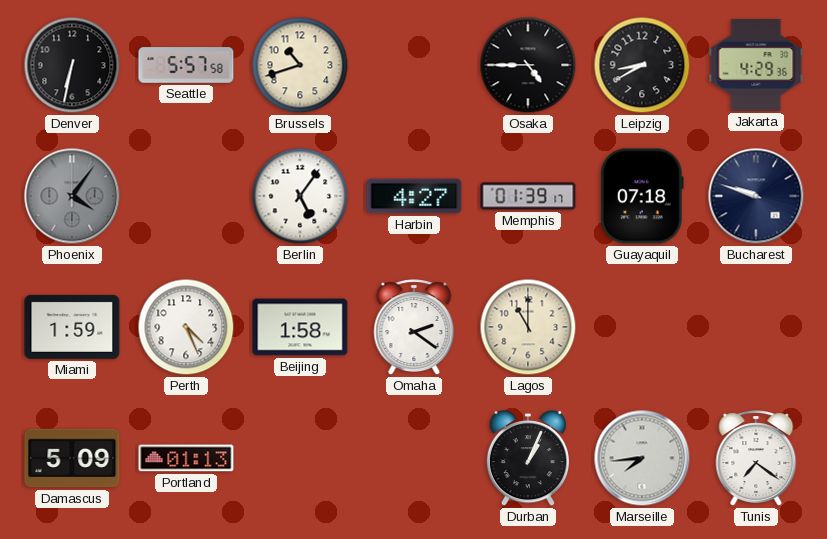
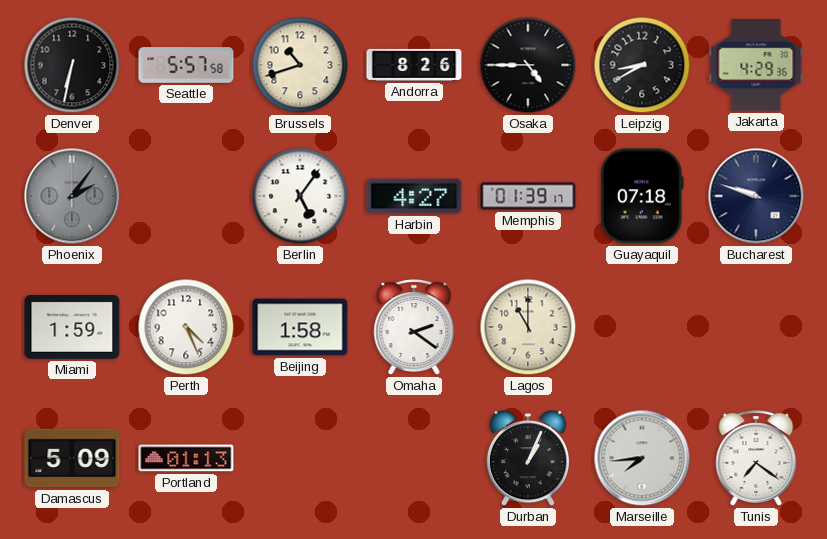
Andorra: none -> 8:26 (414, 65)
Phoenix: 4:06 -> 2:06 (72, 196)
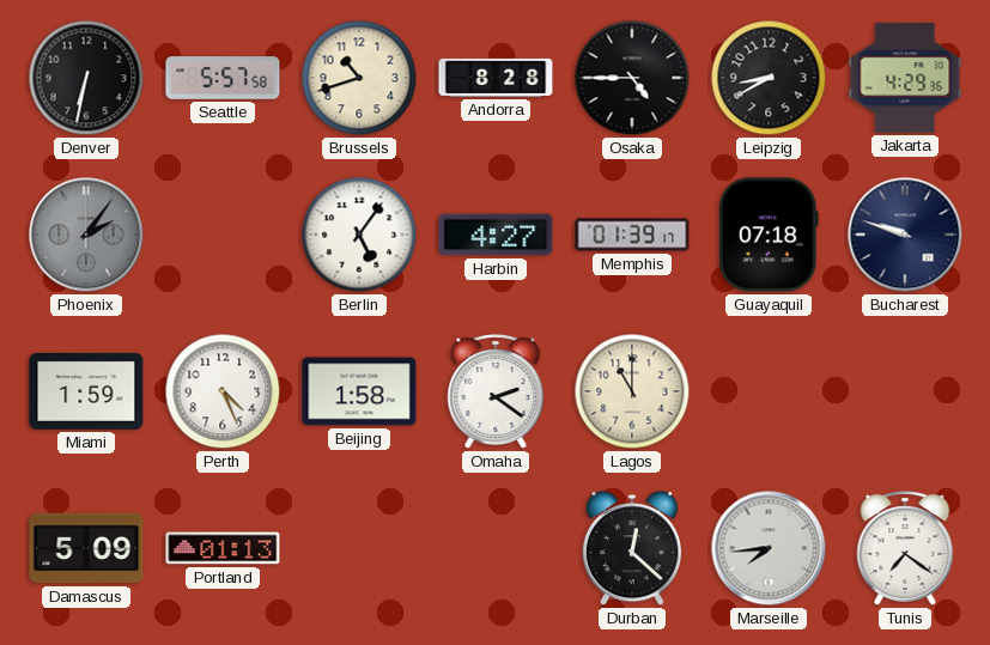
Andorra: 8:26 -> 8:28 (496, 78)
Durban: 1:04 -> 12:22 (632, 549)
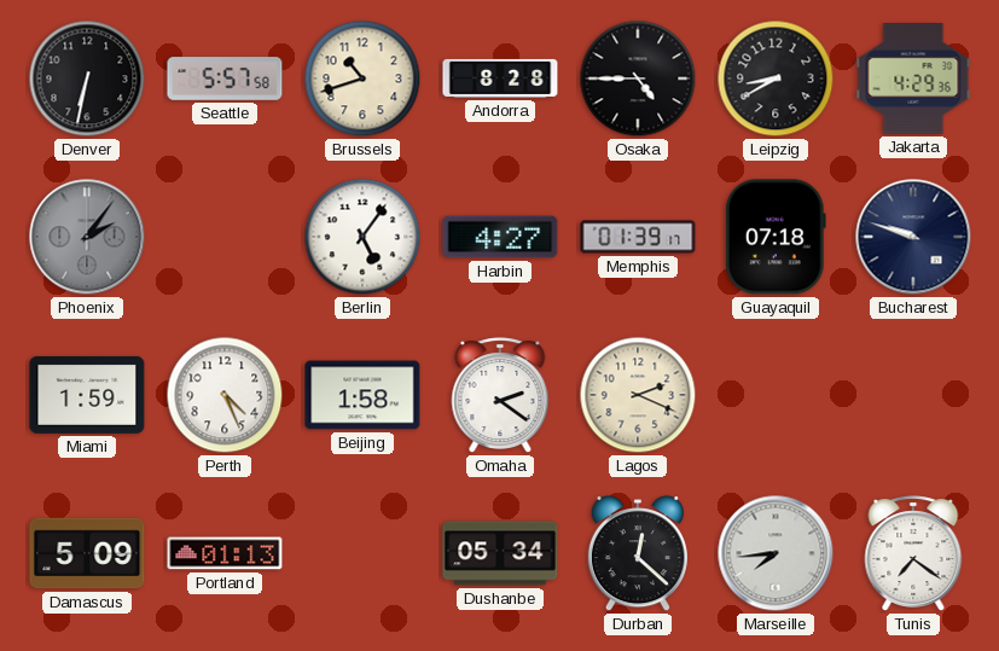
Lagos: 11:00 -> 2:19 (638, 395)
Dushanbe: none -> 05:34 (500, 553)
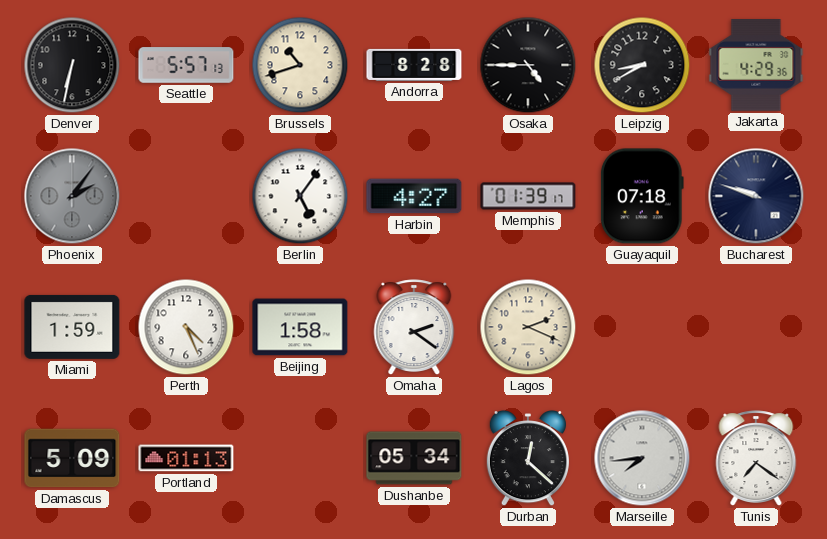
Seattle: 5:57:58 -> 5:57:13 (186, 65)
